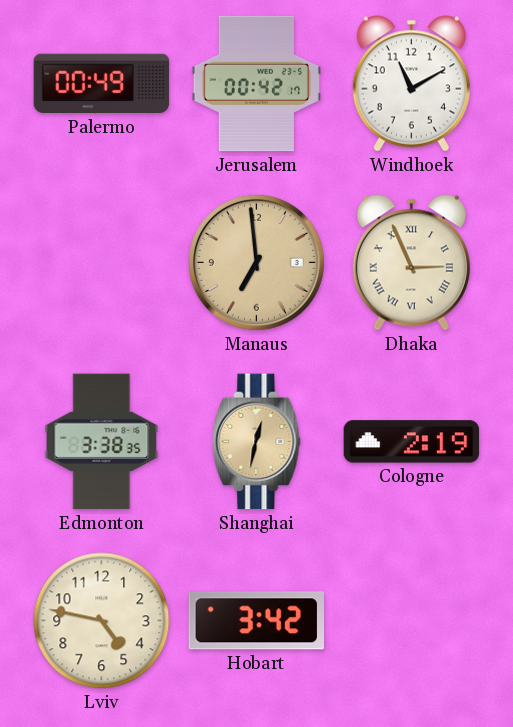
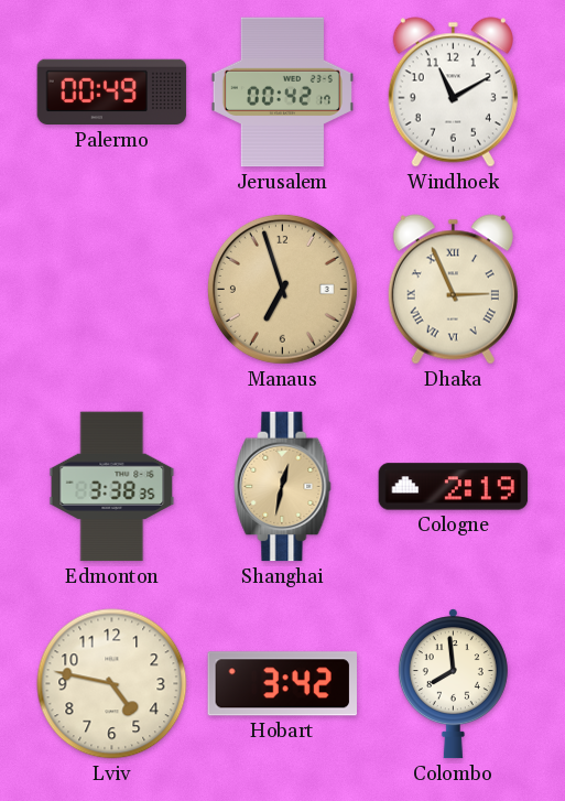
Manaus: 6:59 -> 6:57 (282, 289)
Colombo: none -> 7:59 (453, 684)
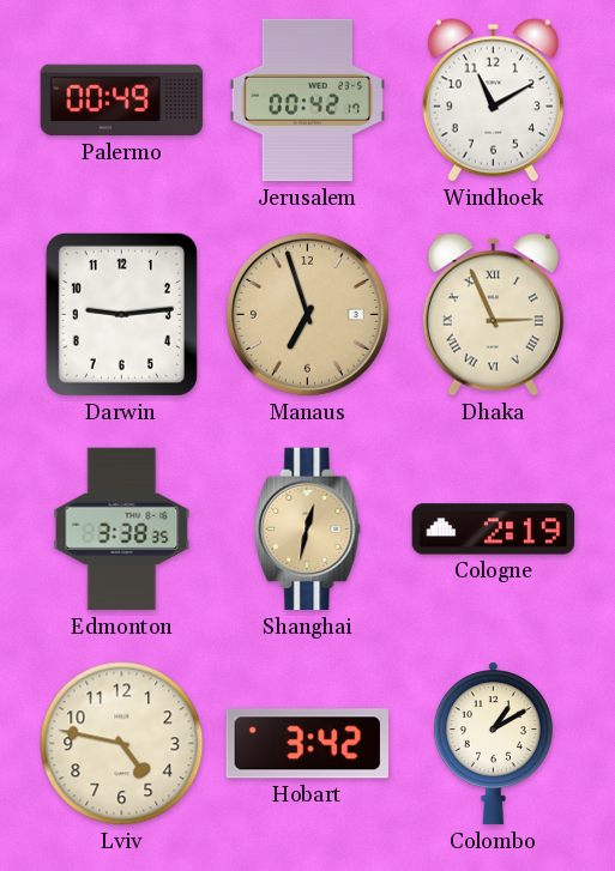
Darwin: none -> 9:14 (121, 314)
Colombo: 7:59 -> 1:10 (493, 744)
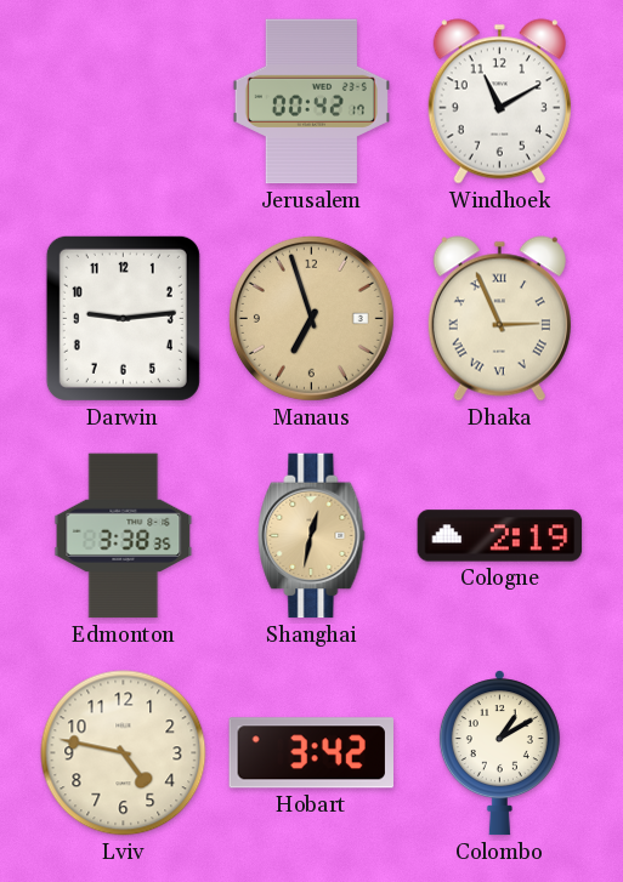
Palermo: 00:49 -> none (122, 101)
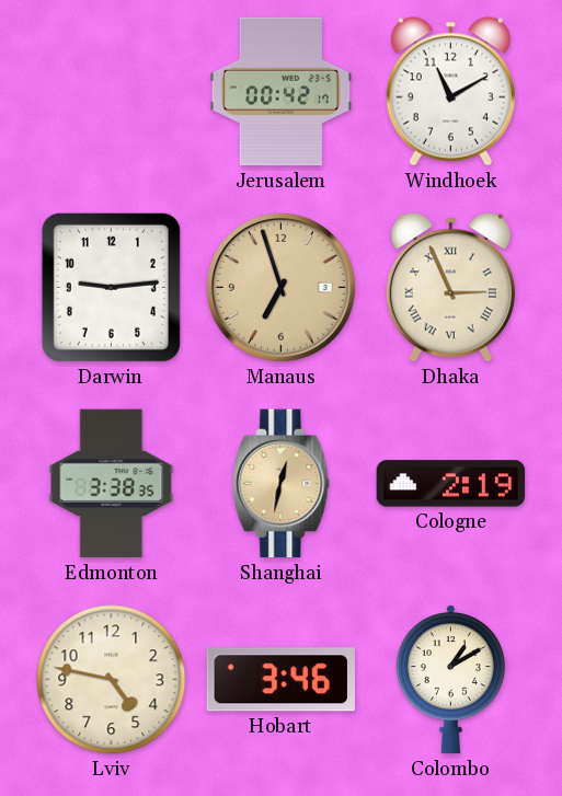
Hobart: 3:42 -> 3:46 (280, 680)
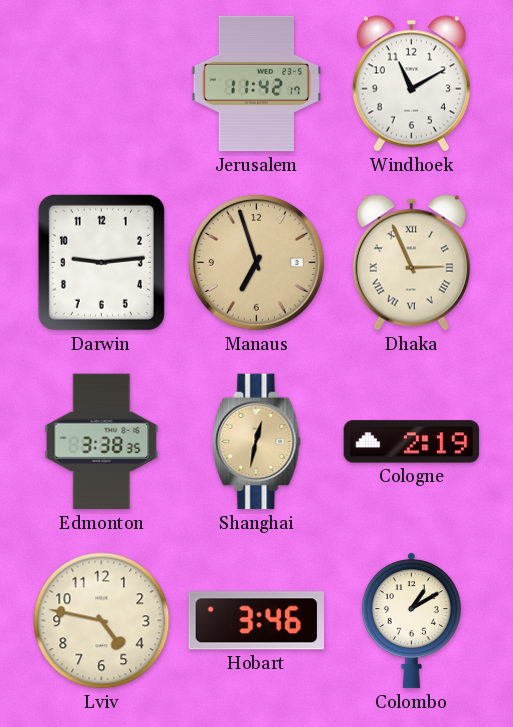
Jerusalem: 00:42 -> 11:42 (256, 84)
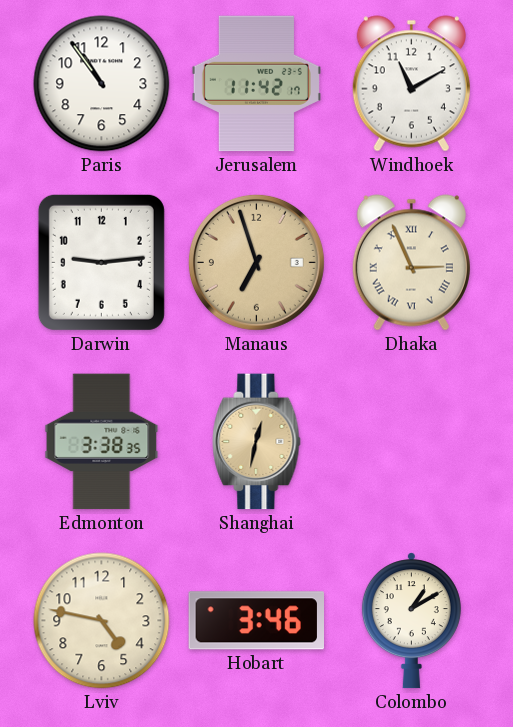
Paris: none -> 10:54 (102, 84)
Cologne: 2:19 -> none (412, 442)
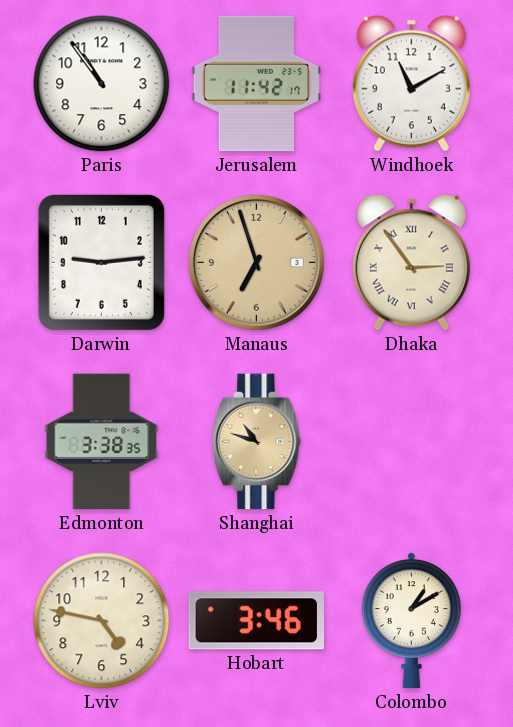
Dhaka: 2:56 -> 2:54 (411, 263)
Shanghai: 12:32 -> 10:48 (257, 442)
